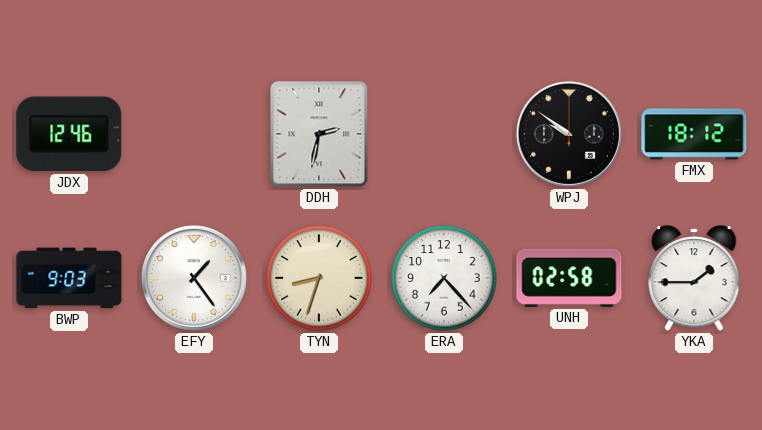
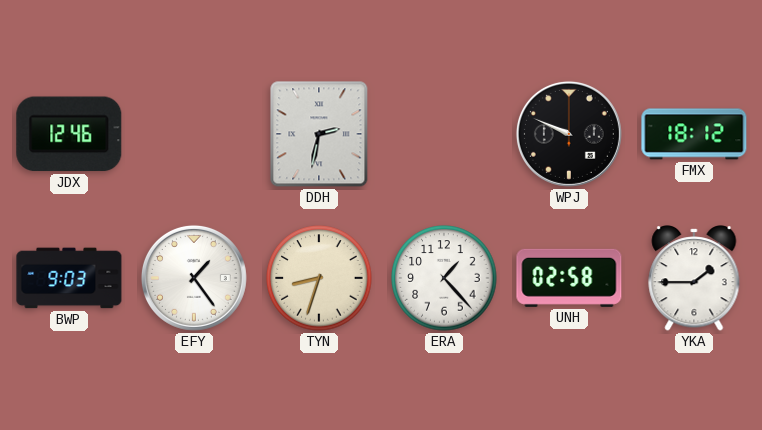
WPJ: 9:51 -> 9:49 (569, 134)
ERA: 7:23 -> 1:23 (444, 278)
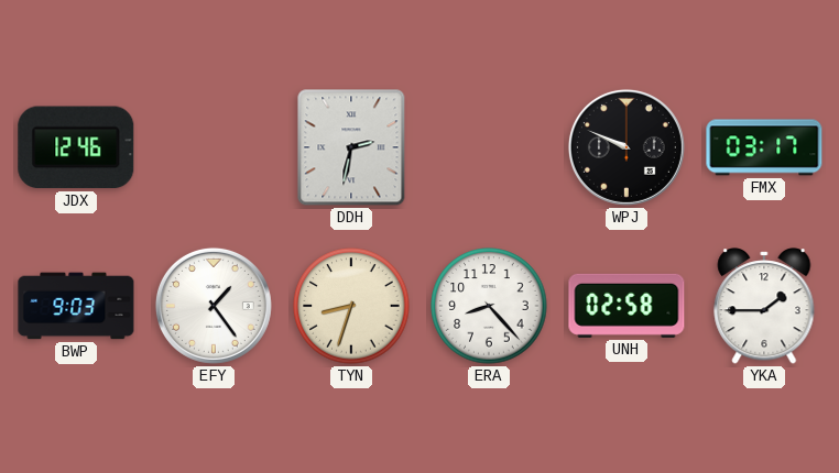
FMX: 18:12 -> 03:17 (764, 147)
ERA: 1:23 -> 8:23 (489, 306)
